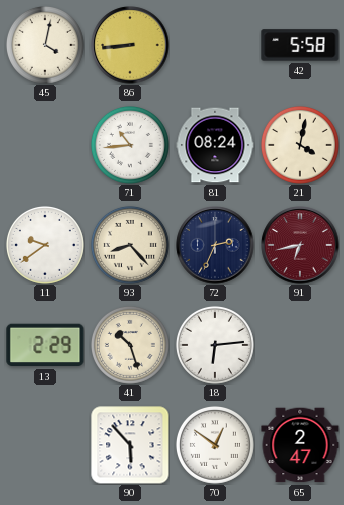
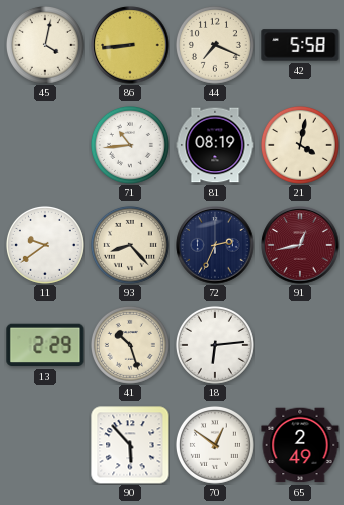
44: none -> 7:19 (215, 45)
81: 08:24 -> 08:19 (215, 145)
91: 6:43 -> 12:43 (300, 245)
65: 2:47 -> 2:49 (300, 445)
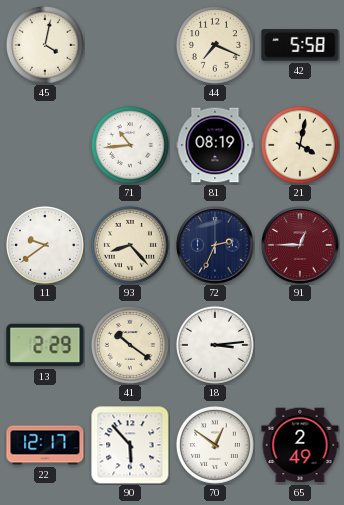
86: 8:44 -> none (130, 45)
91: 12:43 -> 12:45 (300, 245)
41: 10:27 -> 10:21 (130, 345)
18: 6:14 -> 3:14 (215, 345)
22: none -> 12:17 (45, 445)
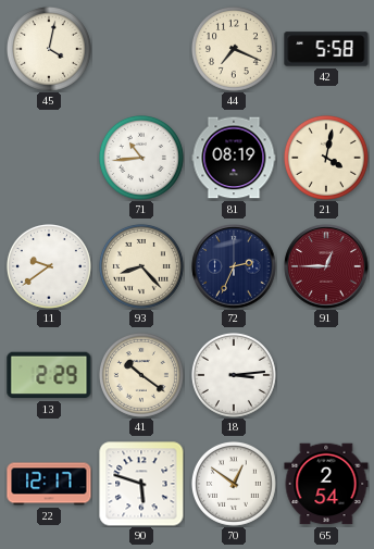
90: 5:53 -> 5:48 (141, 484)
65: 2:49 -> 2:54 (326, 484)
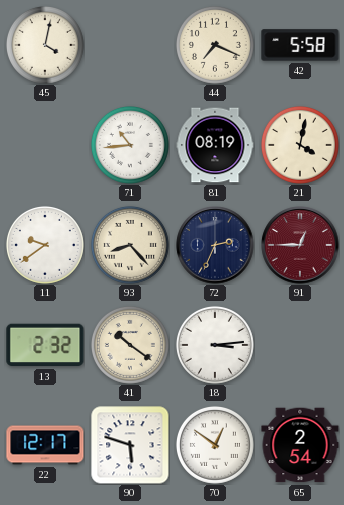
13: 2:29 -> 2:32 (45, 345)
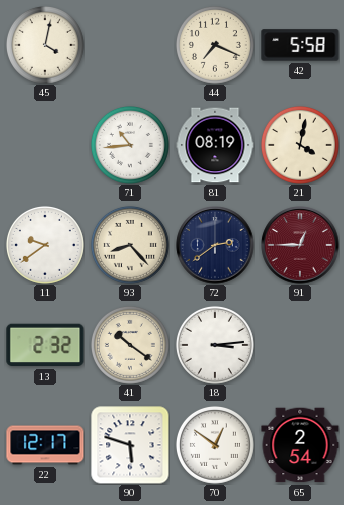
72: 2:34 -> 2:39 (215, 245)
